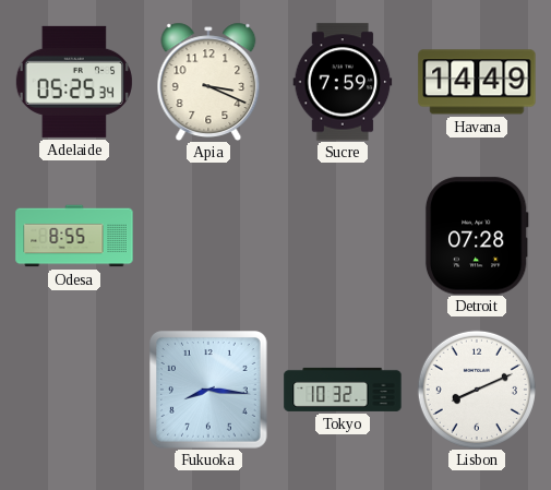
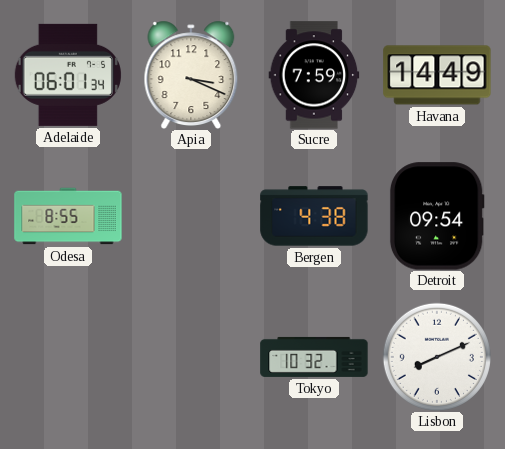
Adelaide: 05:25 -> 06:01 (68, 75)
Bergen: none -> 4:38 (314, 216)
Detroit: 07:28 -> 09:54 (437, 216)
Fukuoka: 8:16 -> none (209, 391)
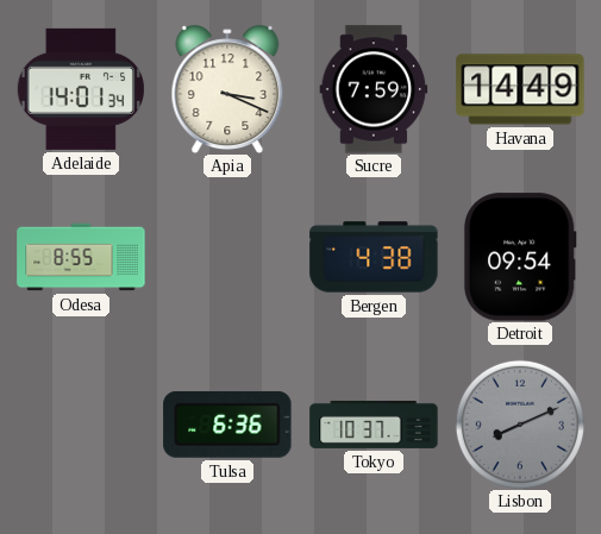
Adelaide: 06:01 -> 14:01 (81, 89)
Tulsa: none -> 6:36 (227, 425)
Tokyo: 10:32 -> 10:37 (374, 425)
Lisbon dial: white -> grey (520, 425)
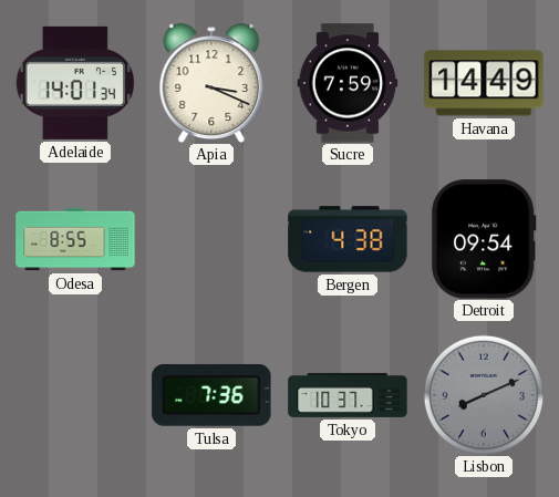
Tulsa: 6:36 -> 7:36 (211, 395)
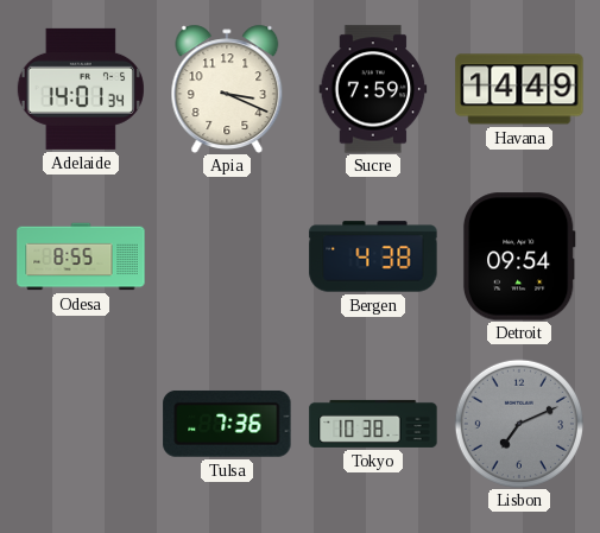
Tokyo: 10:37 -> 10:38 (373, 424)
Lisbon: 8:11 -> 7:11 (519, 424)
